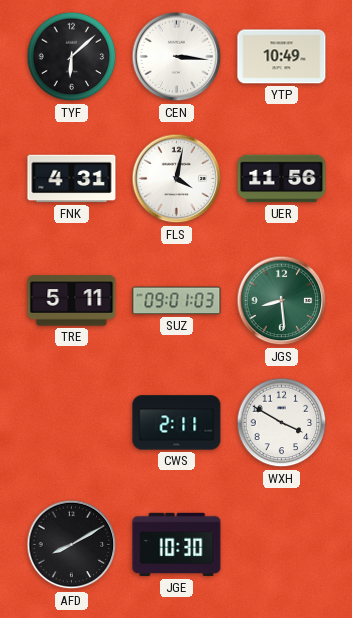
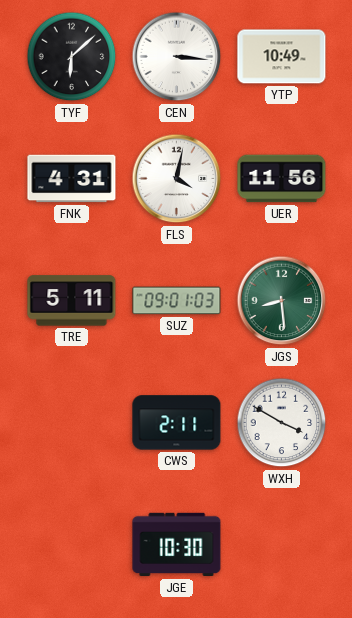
AFD: 8:10 -> none (72, 545)
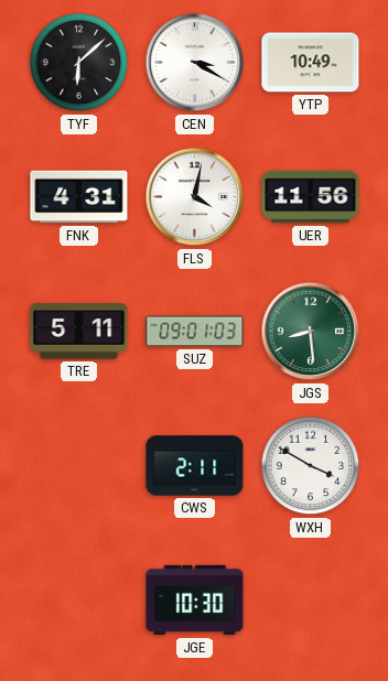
CEN: 3:16 -> 3:20 (195, 63)
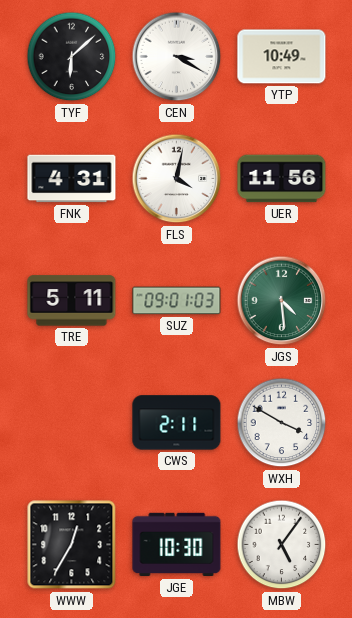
JGS: 8:29 -> 4:29 (282, 301)
WWW: none -> 12:35 (72, 545)
MBW: none -> 5:06 (282, 545)
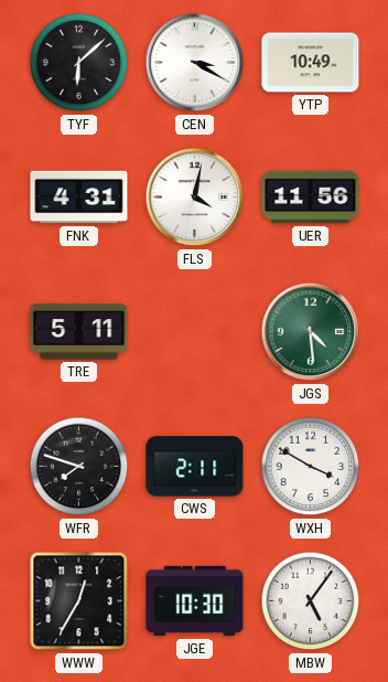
SUZ: 09:01 -> none (177, 301)
WFR: none -> 7:48 (79, 467)
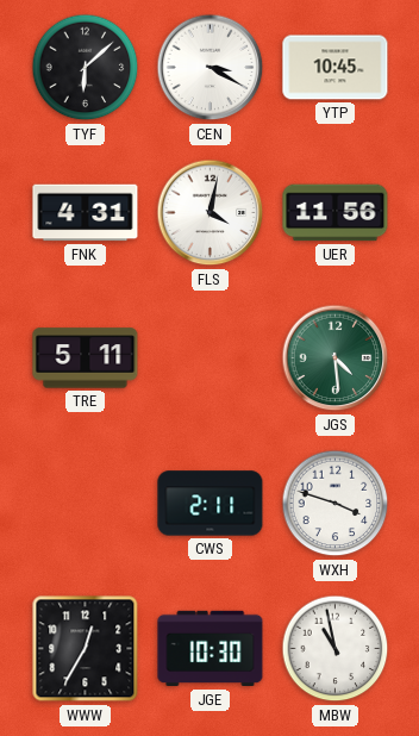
YTP: 10:49 -> 10:45 (336, 68)
WFR: 7:48 -> none (79, 467)
WXH: 3:50 -> 3:48 (336, 504)
MBW: 5:06 -> 10:58 (336, 649)
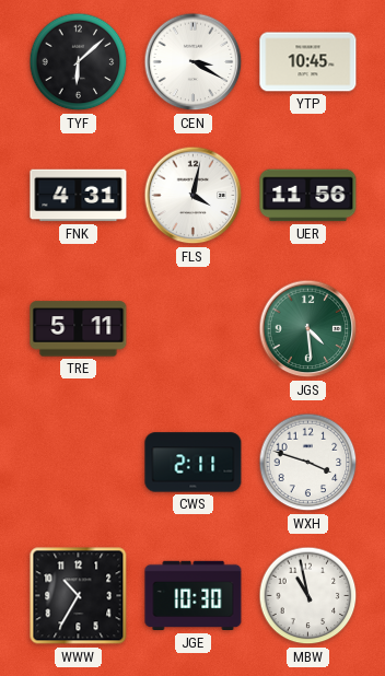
WWW: 12:35 -> 10:35 (79, 596)
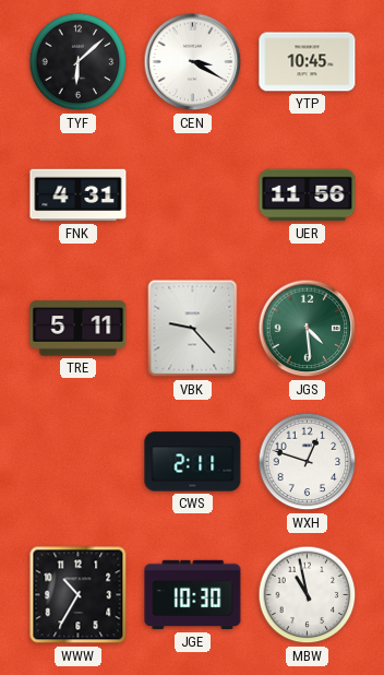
FLS: 4:02 -> none (194, 196)
VBK: none -> 9:23 (193, 329)
WXH: 3:48 -> 12:48 (308, 462)
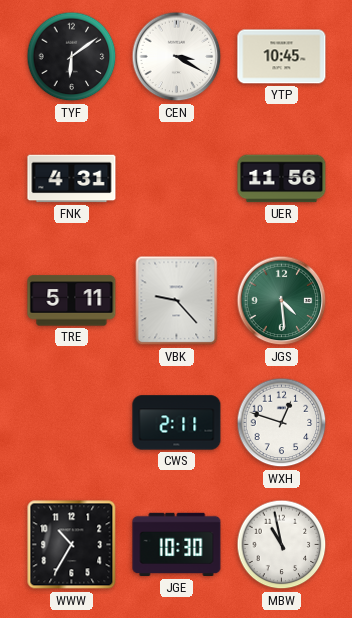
TYF: 6:08 -> 6:09 (72, 57)
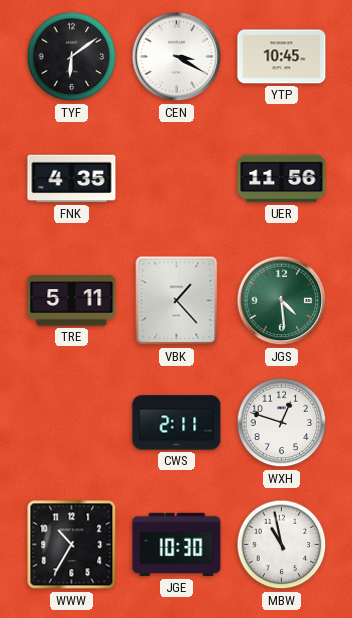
FNK: 4:31 -> 4:35 (72, 179)
VBK: 9:23 -> 1:23 (177, 301)
